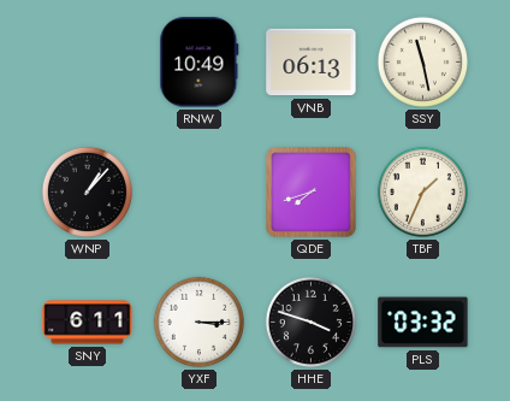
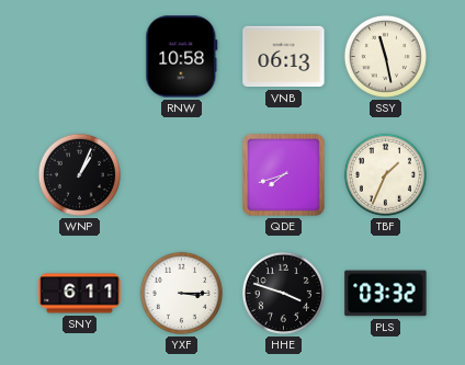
RNW: 10:49 -> 10:58 (182, 57)
WNP: 1:07 -> 1:04 (79, 174)
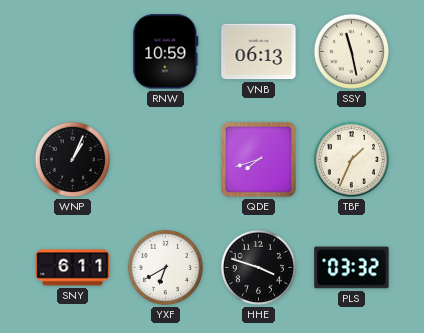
RNW: 10:58 -> 10:59 (166, 52)
YXF: 3:15 -> 6:40 (165, 267)
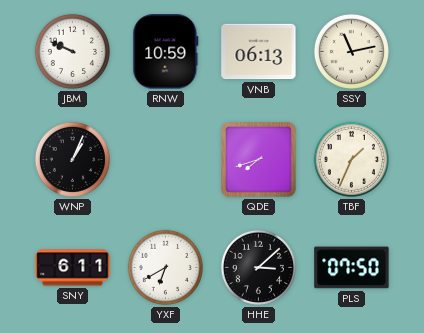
JBM: none -> 9:49 (72, 51)
SSY: 11:28 -> 11:13 (351, 51)
HHE: 3:48 -> 3:08 (258, 267)
PLS: 03:32 -> 07:50 (352, 268)
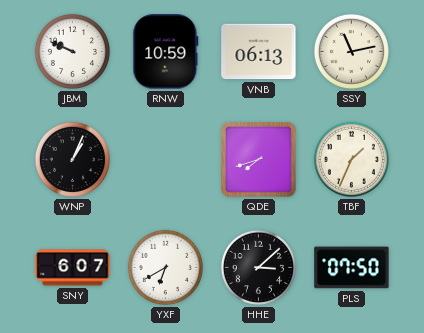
SNY: 6:11 -> 6:07 (73, 268)
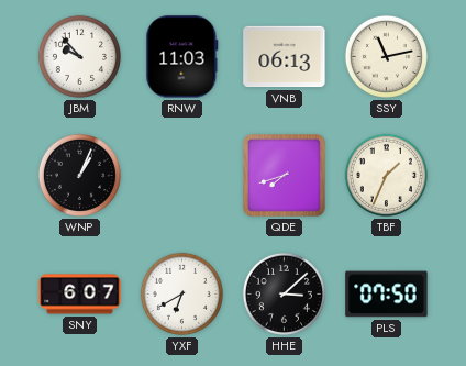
JBM: 9:49 -> 9:53 (79, 56)
RNW: 10:59 -> 11:03 (182, 57)
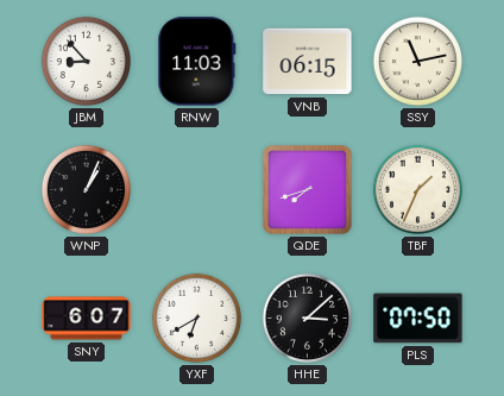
JBM: 9:53 -> 8:53 (86, 61)
VNB: 06:13 -> 06:15 (308, 62)
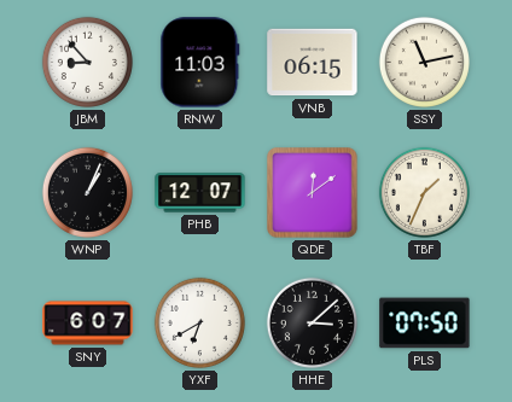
PHB: none -> 12:07 (200, 193)
QDE: 7:42 -> 12:09 (313, 193)
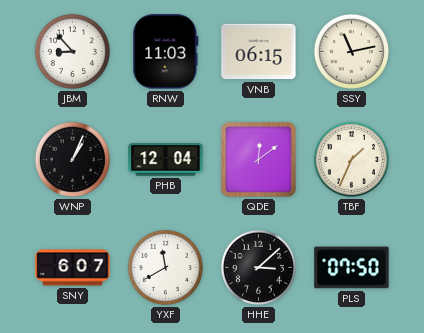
PHB: 12:07 -> 12:04 (166, 160)
YXF: 6:40 -> 11:40 (165, 267)
